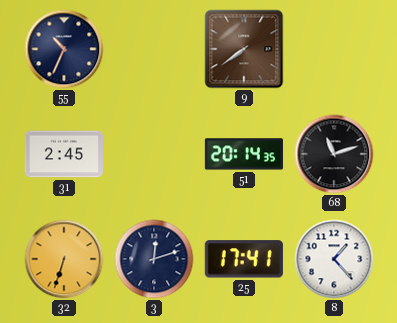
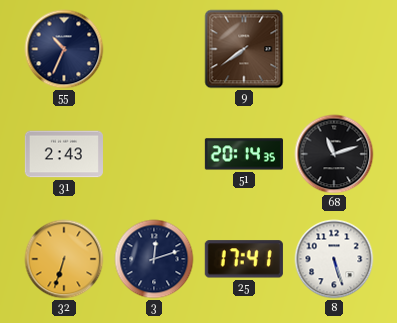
31: 2:45 -> 2:43 (64, 154)
8: 1:23 -> 5:27 (334, 259)
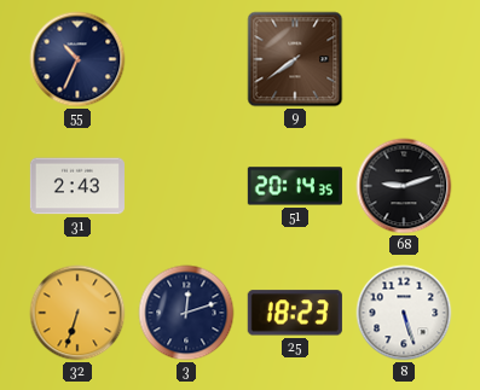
68: 11:12 -> 9:12 (404, 186)
25: 17:41 -> 18:23 (295, 313)
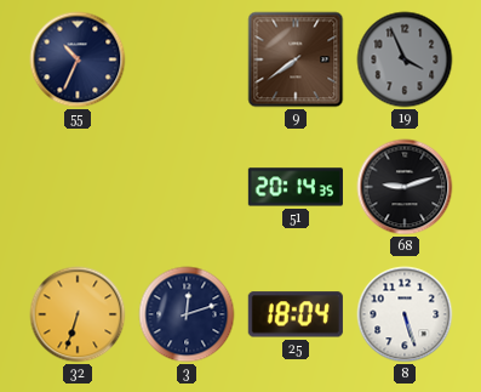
19: none -> 3:56 (405, 59)
31: 2:43 -> none (77, 186)
25: 18:23 -> 18:04 (296, 314)
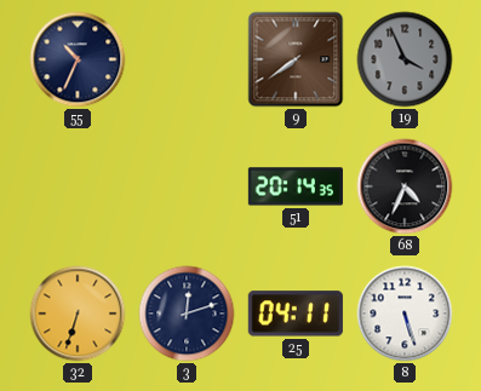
68: 9:12 -> 4:34 (405, 186)
25: 18:04 -> 04:11 (296, 314)
